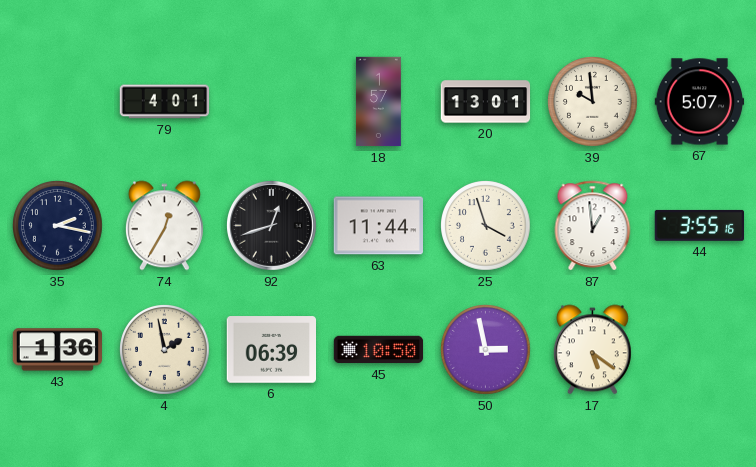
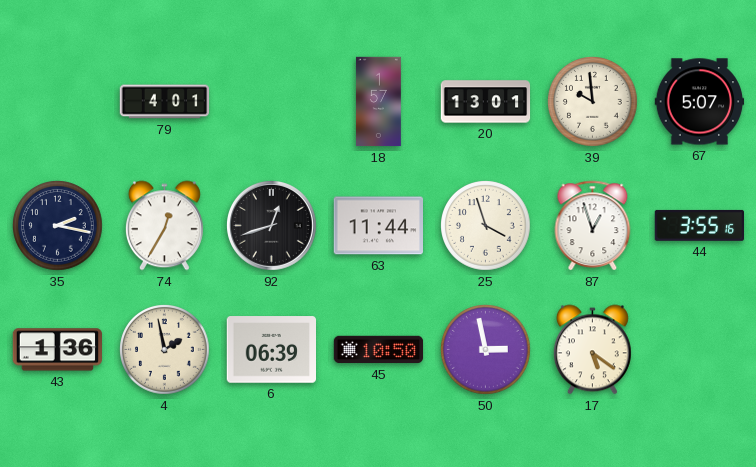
87: 12:59 -> 12:57 (593, 226)
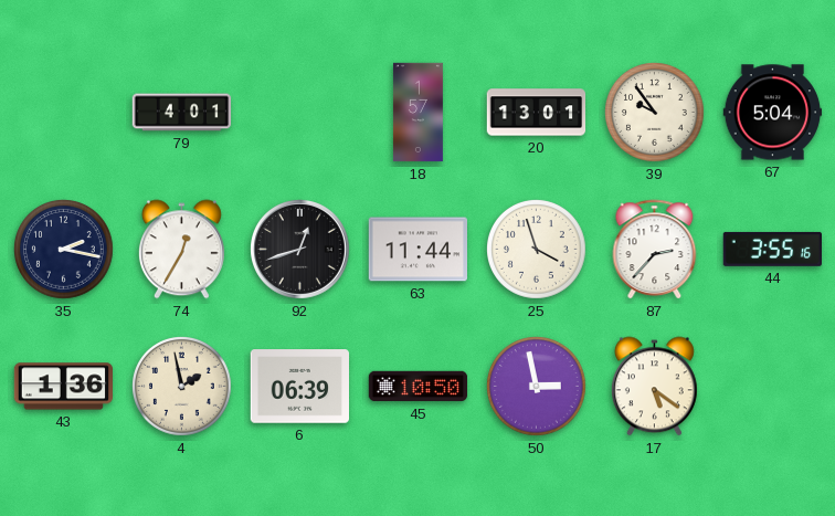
39: 9:59 -> 9:54 (655, 113)
67: 5:07 -> 5:04 (773, 113)
87: 12:57 -> 2:37 (655, 250)
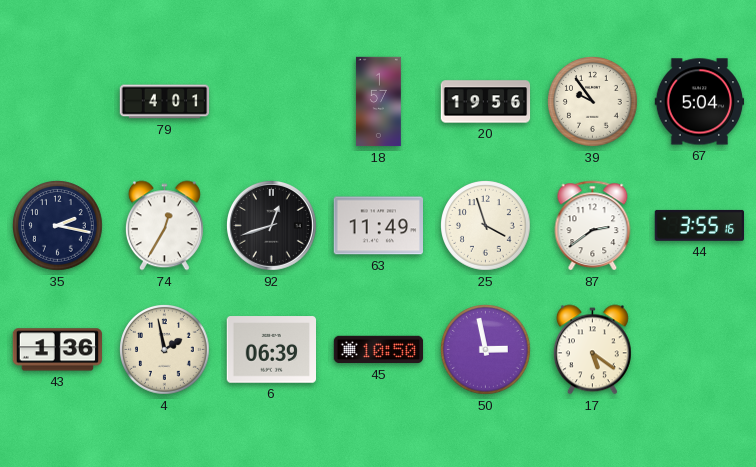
20: 13:01 -> 19:56 (486, 102)
63: 11:44 -> 11:49 (378, 226)
87: 2:37 -> 2:39 (593, 226)
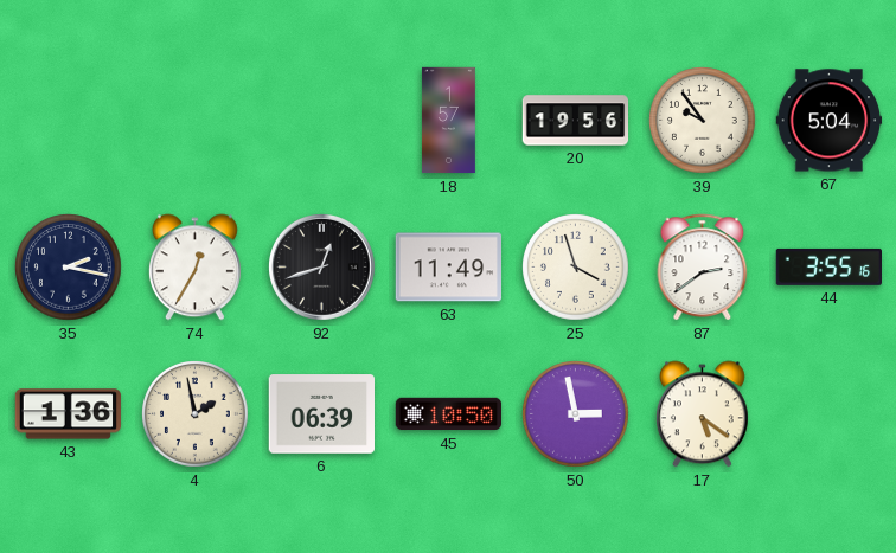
79: 4:01 -> none (165, 102)
